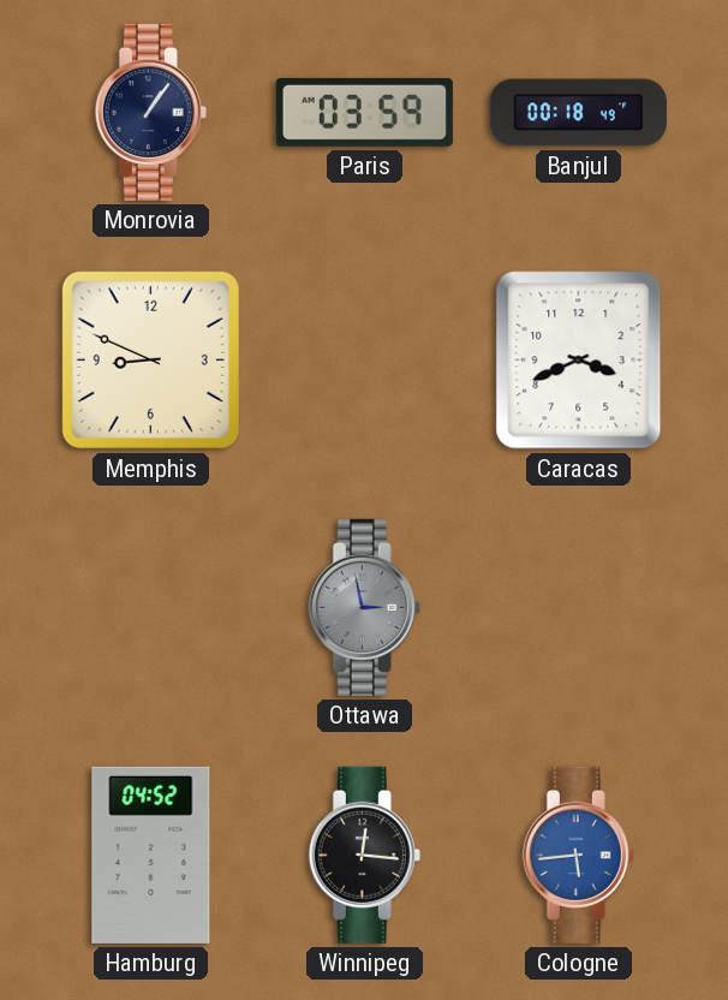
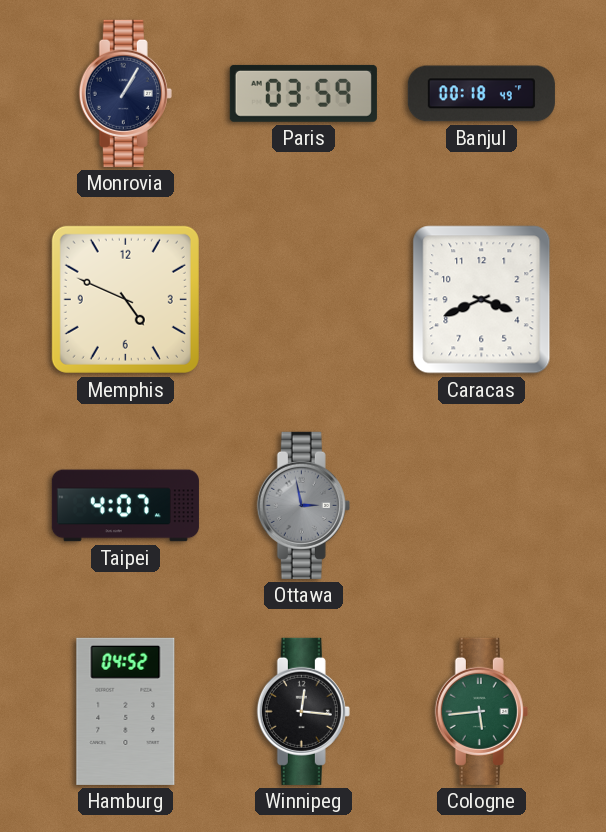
Monrovia: 1:06 -> 1:05 (125, 93)
Memphis: 8:49 -> 4:49 (125, 299)
Taipei: none -> 4:07 (125, 506)
Cologne dial: blue -> green (481, 711)
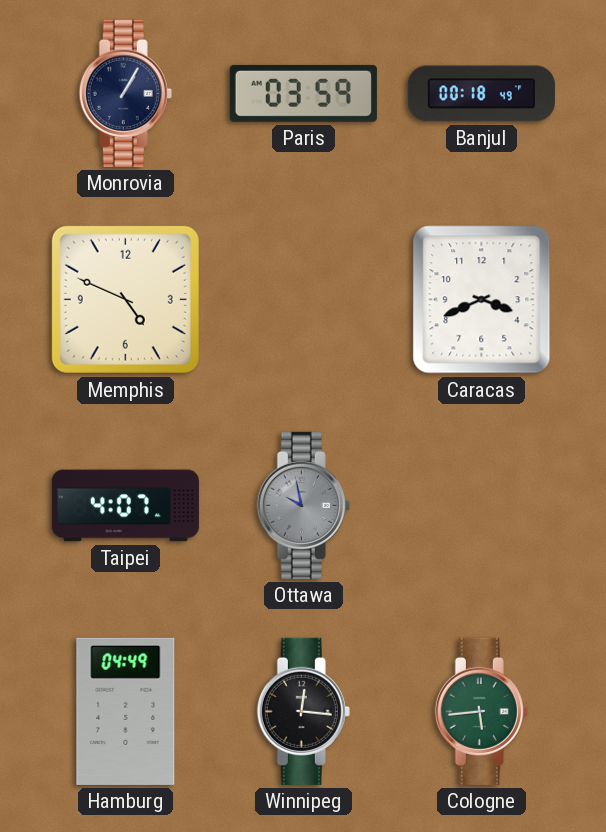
Ottawa: 2:58 -> 9:58 (303, 505)
Hamburg: 04:52 -> 04:49 (126, 711)
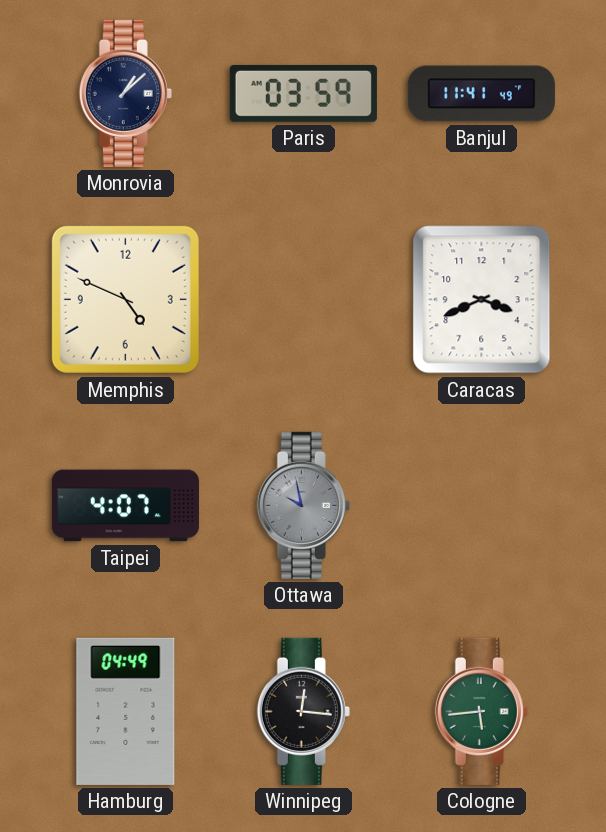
Monrovia: 1:05 -> 1:08 (125, 93)
Banjul: 00:18 -> 11:41 (481, 94)
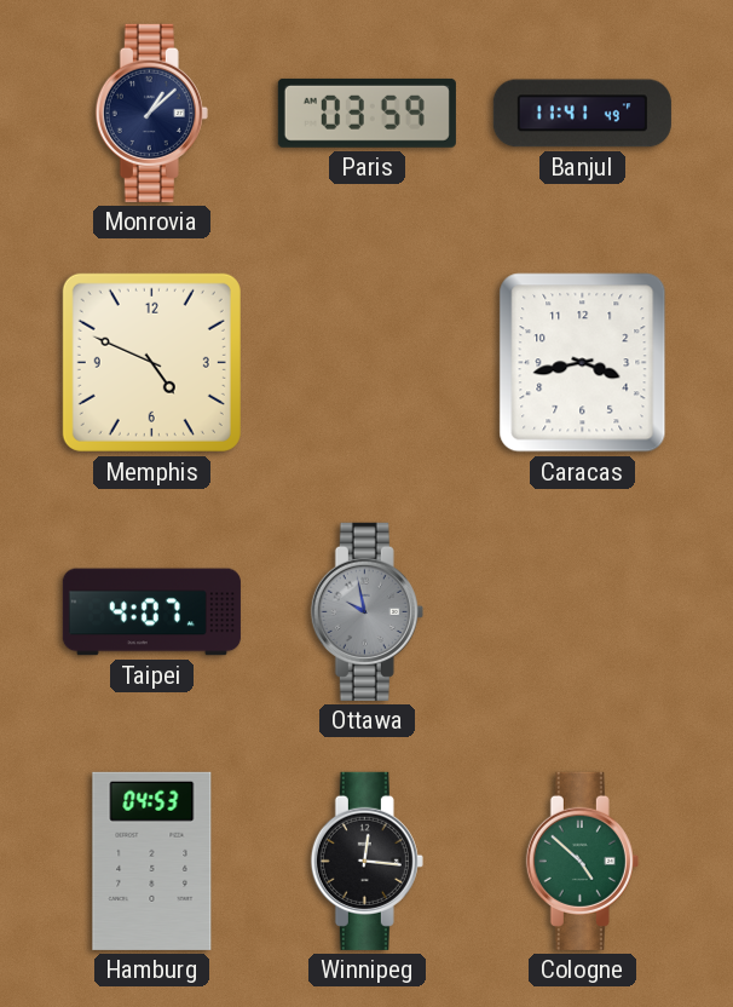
Caracas: 3:41 -> 3:43 (583, 363)
Hamburg: 04:49 -> 04:53 (152, 861)
Cologne: 5:44 -> 4:52 (582, 861)
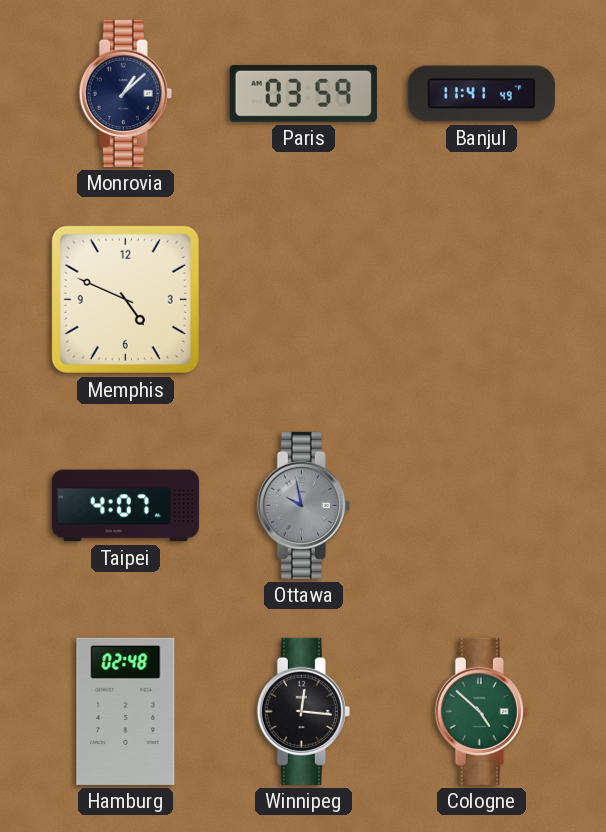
Caracas: 3:43 -> none (583, 363)
Hamburg: 04:53 -> 02:48 (126, 711)
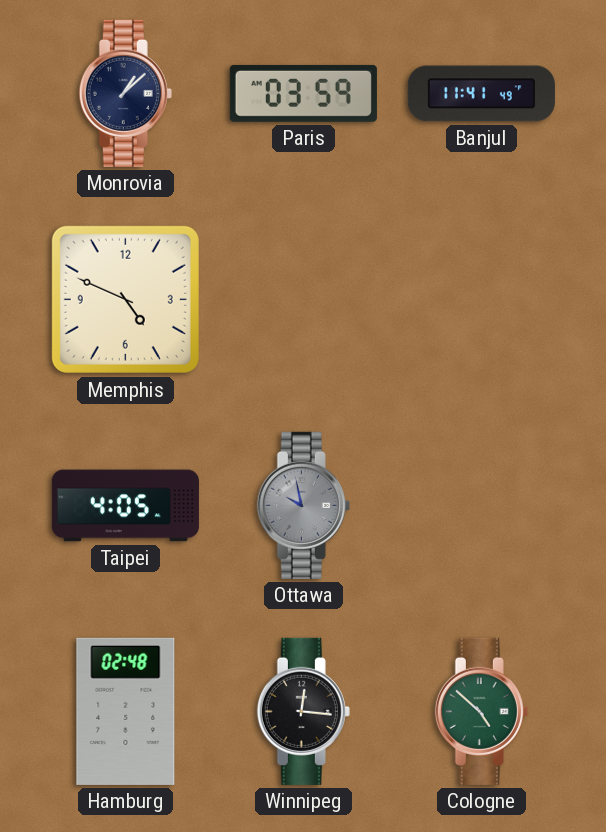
Taipei: 4:07 -> 4:05 (125, 506)
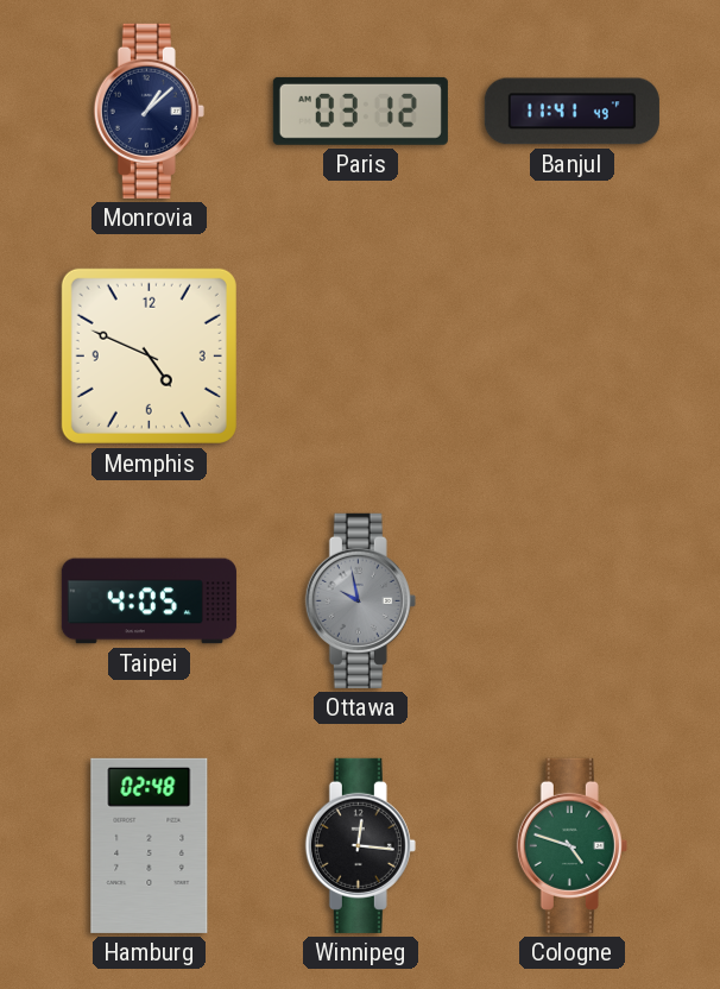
Paris: 03:59 -> 03:12 (360, 111)
Cologne: 4:52 -> 4:48 (571, 845)
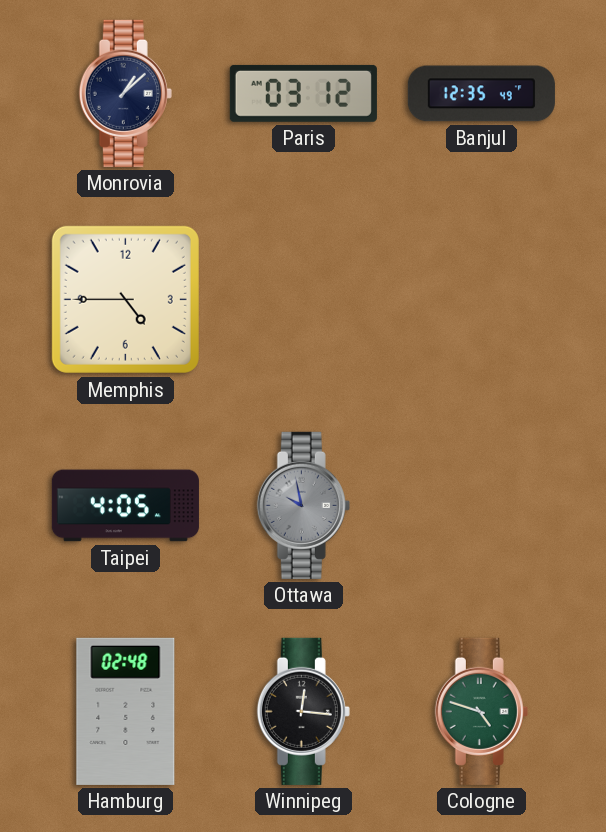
Banjul: 11:41 -> 12:35 (481, 94)
Memphis: 4:49 -> 4:45 (125, 299)
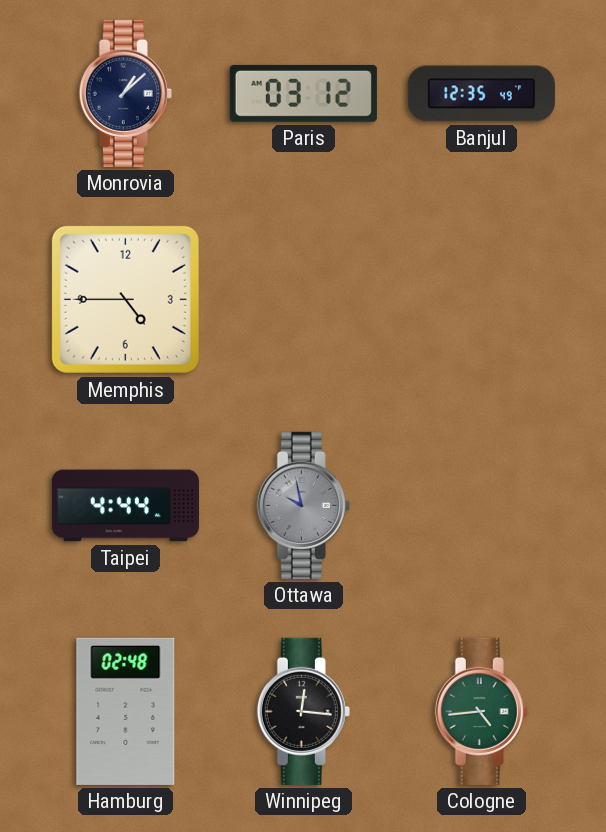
Taipei: 4:05 -> 4:44 (125, 506)
Cologne: 4:48 -> 4:44 (481, 711)
